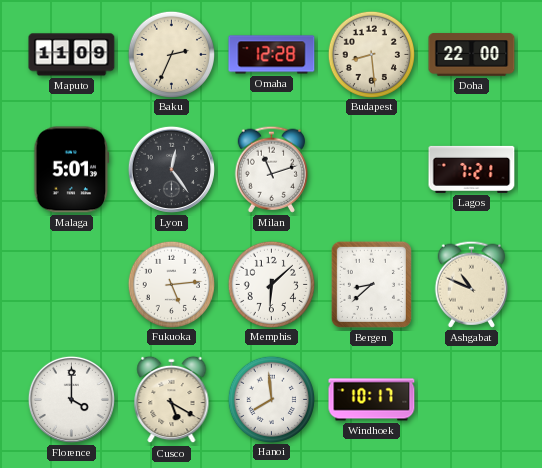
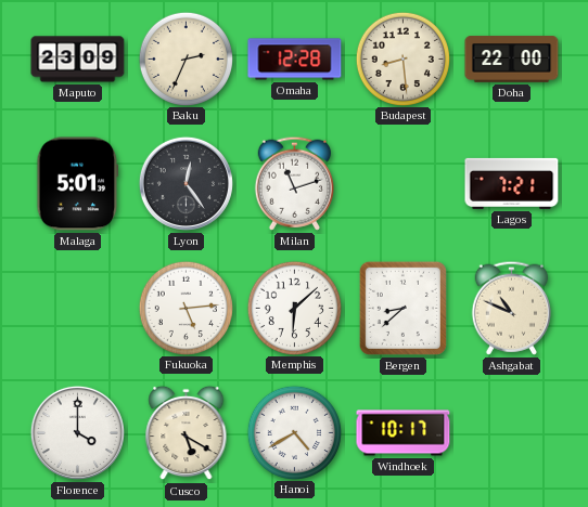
Maputo: 11:09 -> 23:09 (78, 60)
Hanoi: 7:59 -> 4:40 (294, 432)
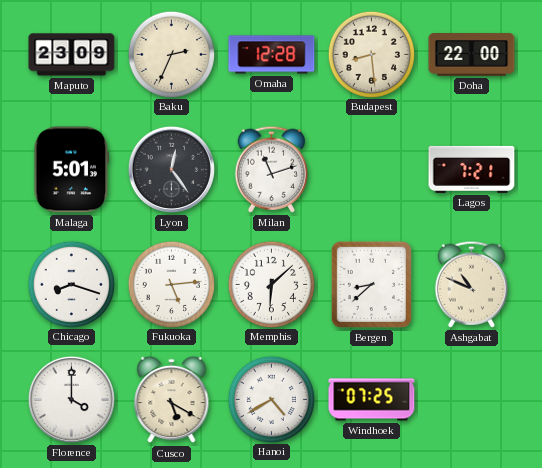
Chicago: none -> 8:18 (71, 284)
Windhoek: 10:17 -> 07:25 (372, 400)
